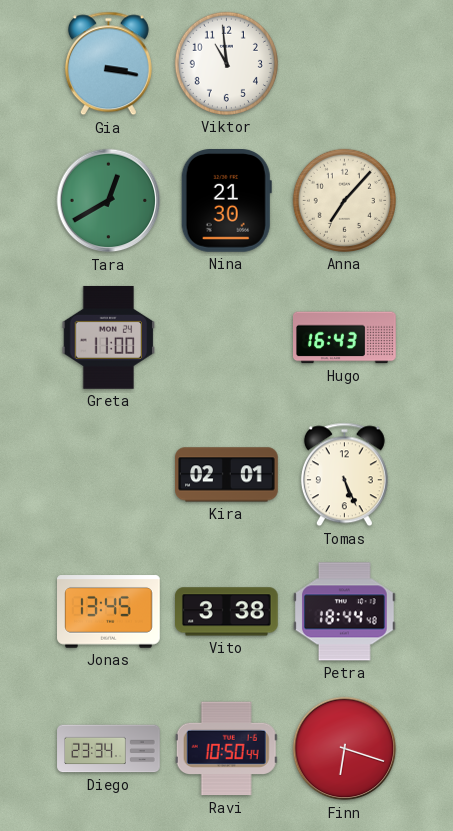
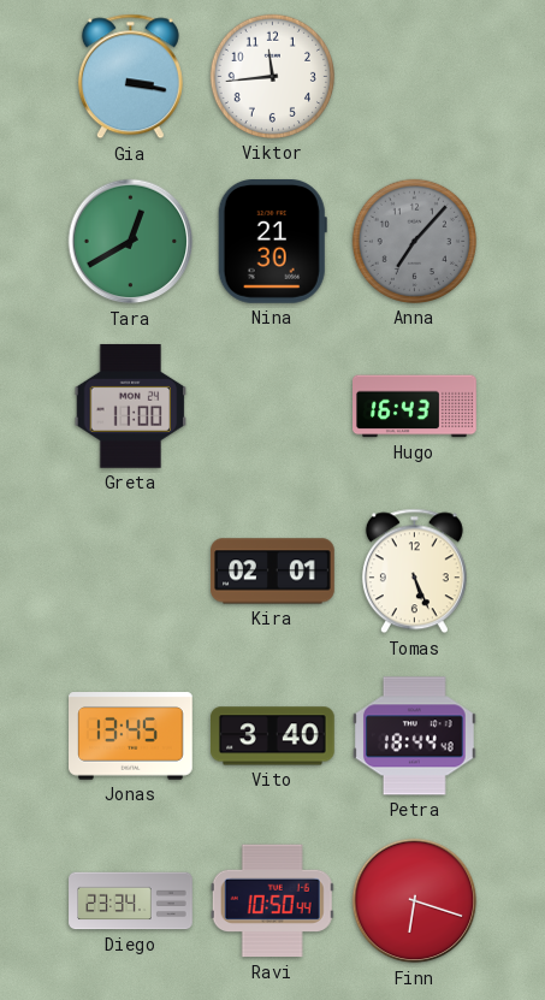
Viktor: 10:59 -> 11:44 (272, 76)
Anna dial: cream -> grey (414, 241)
Vito: 3:38 -> 3:40 (273, 736)
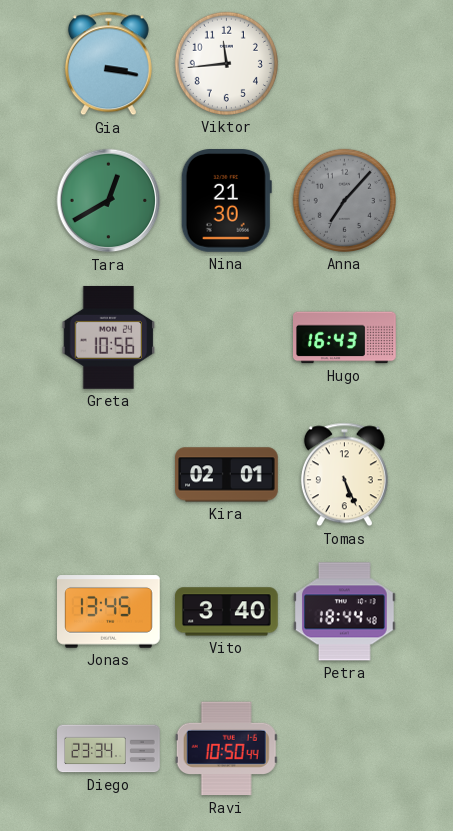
Greta: 11:00 -> 10:56 (109, 337)
Finn: 6:18 -> none (415, 901)
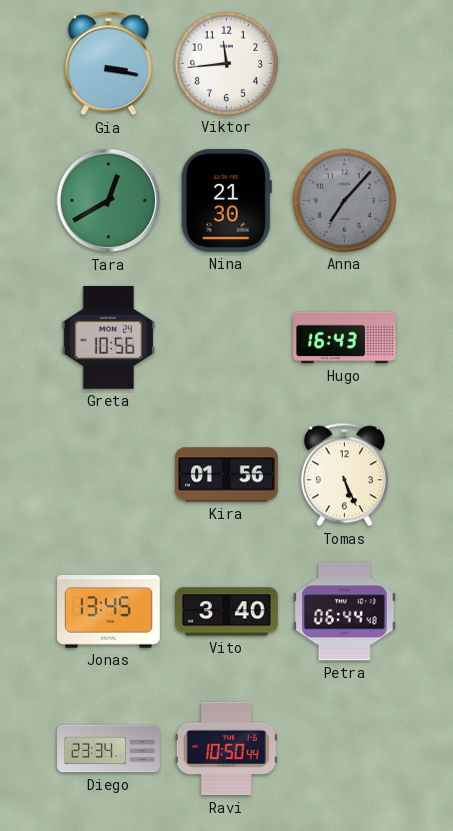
Kira: 02:01 -> 01:56 (227, 475)
Petra: 18:44 -> 06:44 (345, 612)
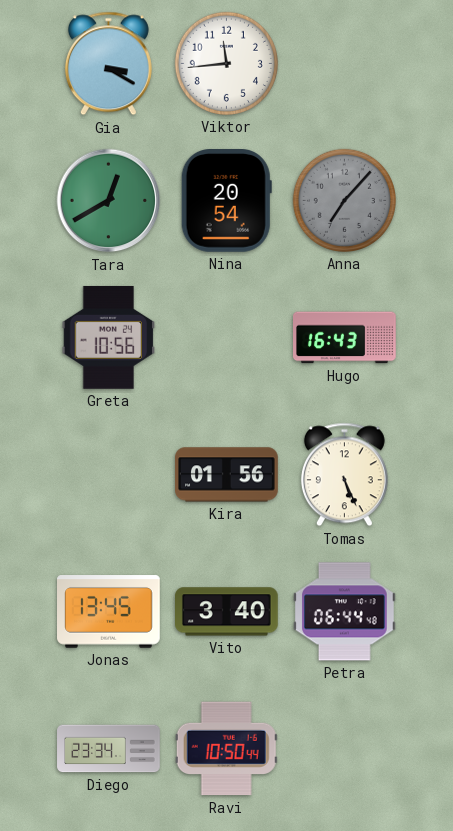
Gia: 3:17 -> 3:20 (108, 64)
Nina: 21:30 -> 20:54 (226, 201)
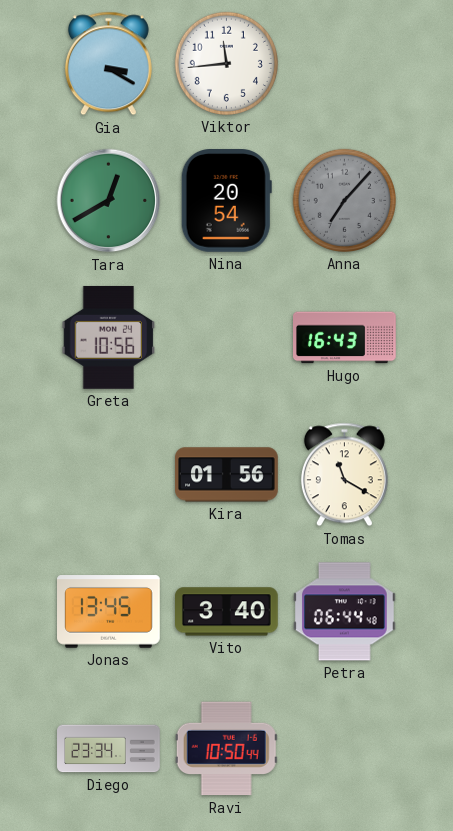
Tomas: 5:26 -> 11:20 (344, 475)
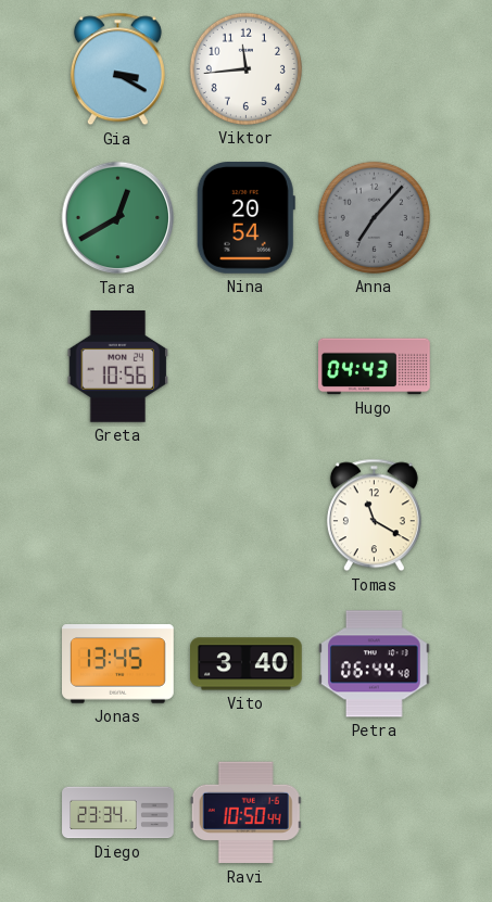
Hugo: 16:43 -> 04:43 (375, 367)
Kira: 01:56 -> none (227, 475)
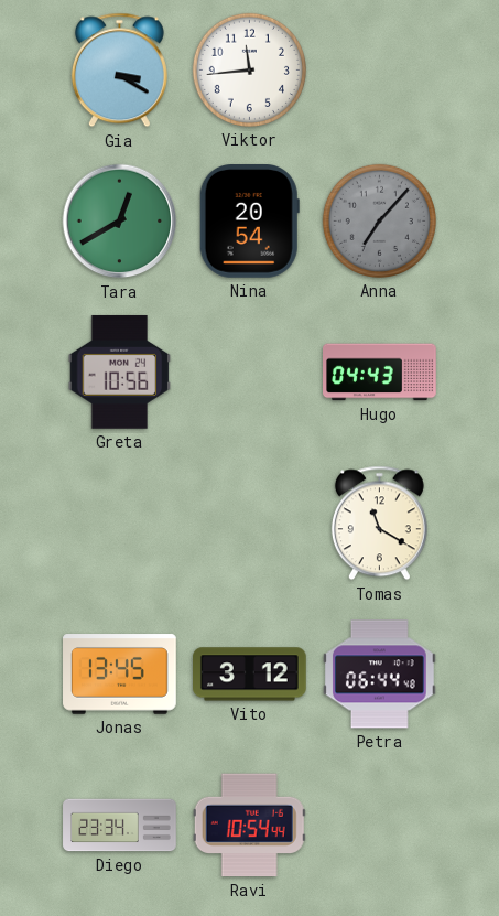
Vito: 3:40 -> 3:12 (250, 675)
Ravi: 10:50 -> 10:54 (249, 826)
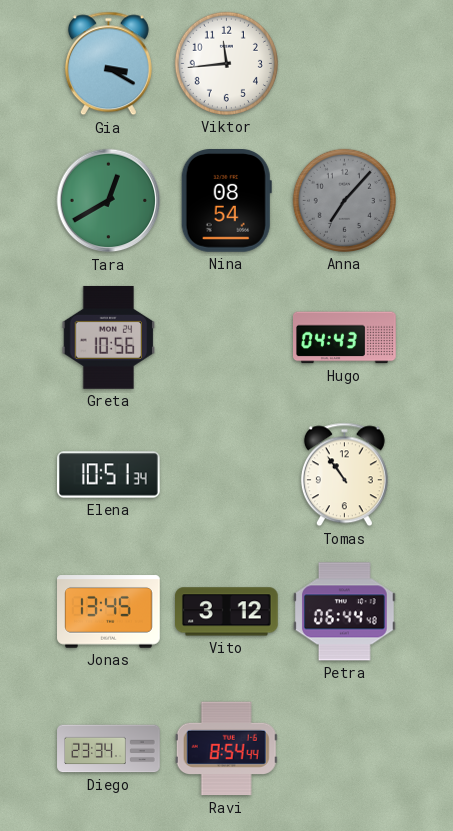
Nina: 20:54 -> 08:54 (226, 201)
Elena: none -> 10:51 (109, 475)
Tomas: 11:20 -> 10:54 (344, 475)
Ravi: 10:54 -> 8:54 (226, 749)
